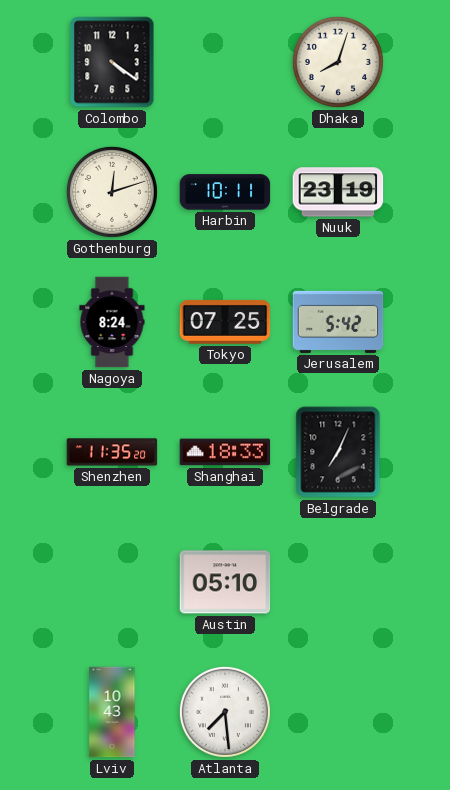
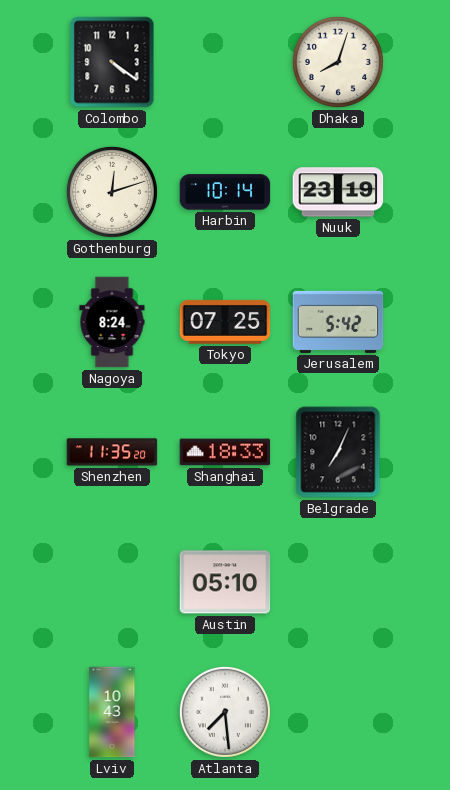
Harbin: 10:11 -> 10:14 (225, 192)
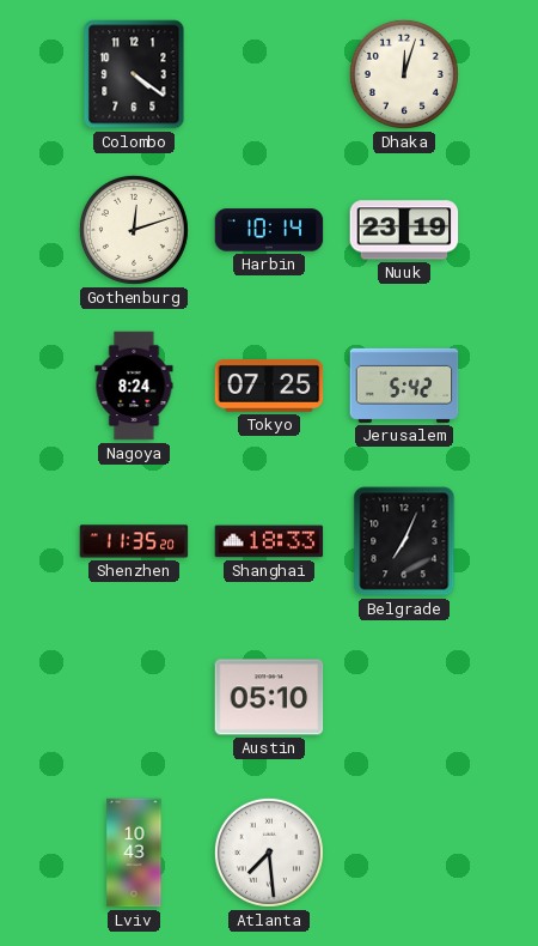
Dhaka: 8:03 -> 12:03 (404, 74)
